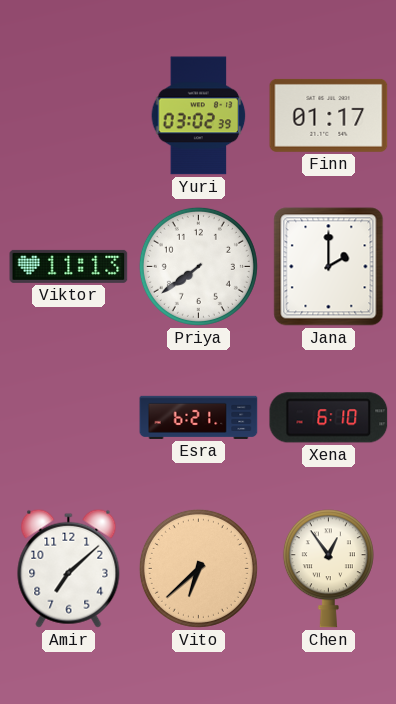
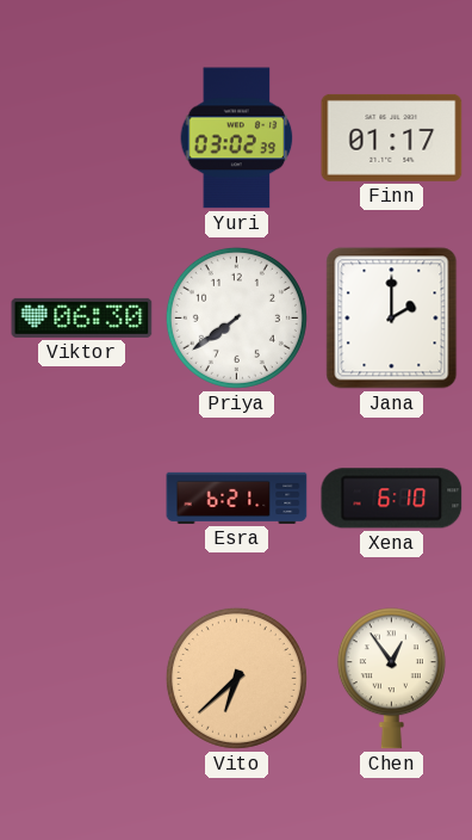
Viktor: 11:13 -> 06:30 (82, 317)
Amir: 7:08 -> none (69, 568)
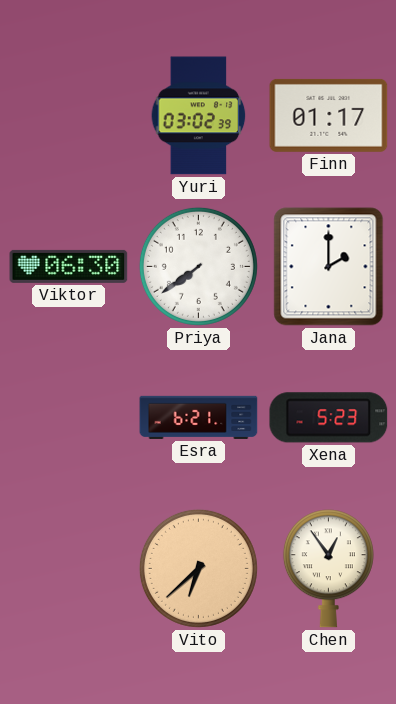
Xena: 6:10 -> 5:23 (329, 418)
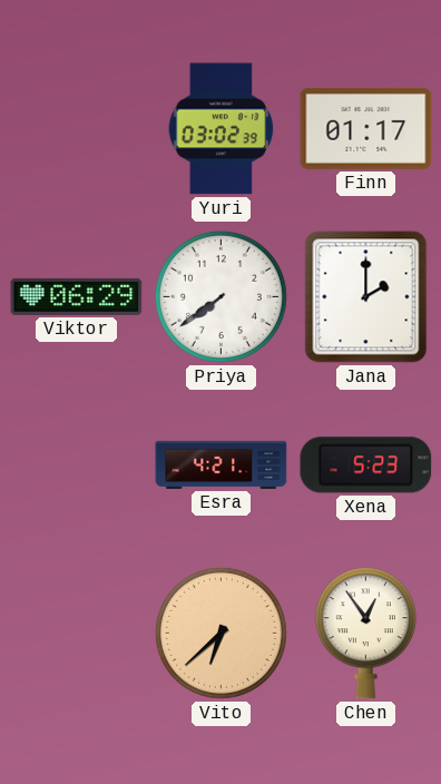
Viktor: 06:30 -> 06:29 (77, 296)
Esra: 6:21 -> 4:21 (222, 464)
